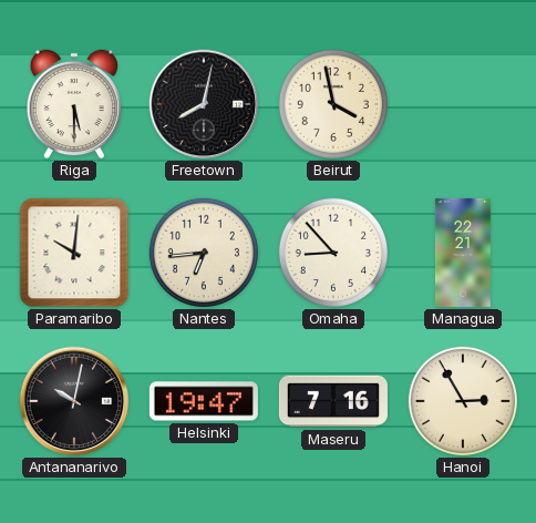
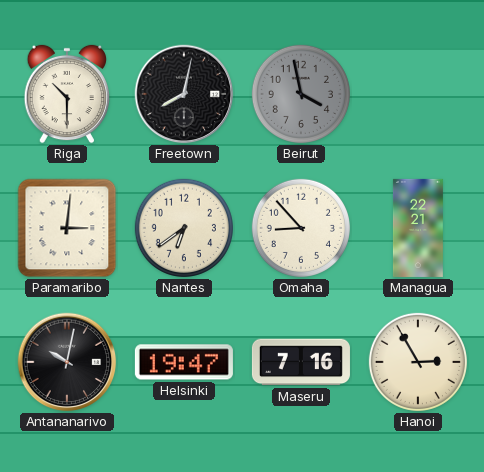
Riga: 5:30 -> 10:30 (66, 94)
Beirut dial: cream -> grey (301, 94)
Paramaribo: 10:01 -> 3:01 (67, 228)
Nantes: 6:44 -> 6:39 (184, 228)
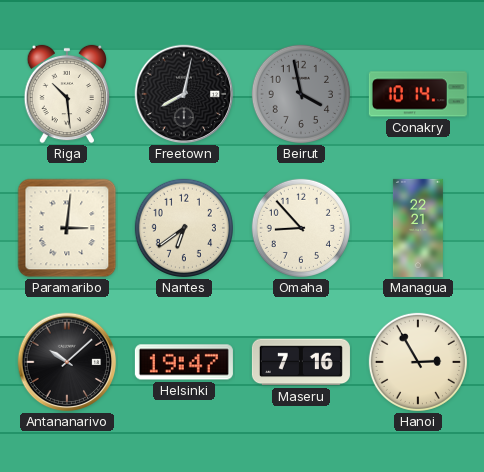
Riga: 10:30 -> 10:29 (66, 94)
Conakry: none -> 10:14 (418, 94)
Antananarivo: 10:02 -> 10:08 (67, 362)
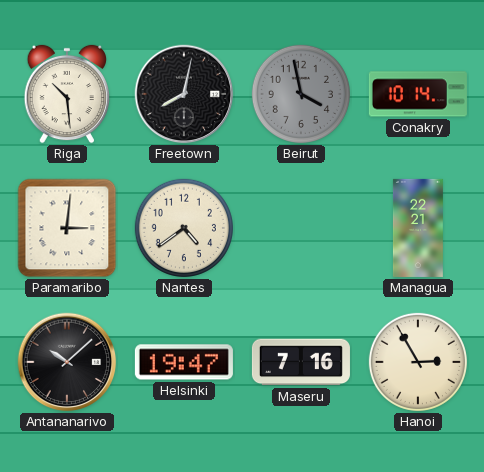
Nantes: 6:39 -> 4:39 (184, 228)
Omaha: 8:53 -> none (301, 228)
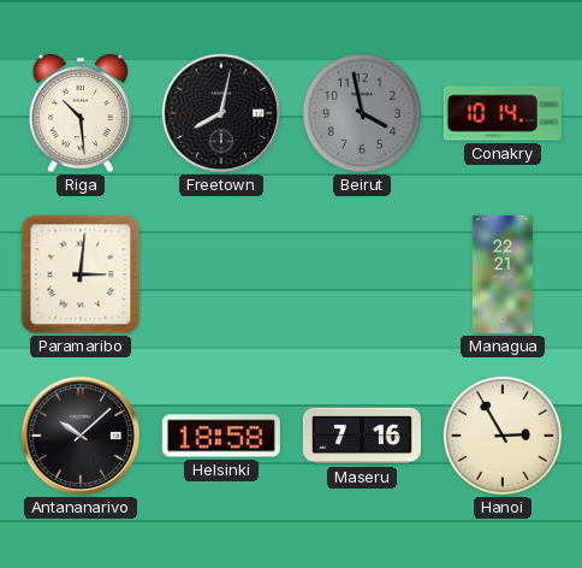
Nantes: 4:39 -> none (184, 228)
Helsinki: 19:47 -> 18:58 (221, 436)
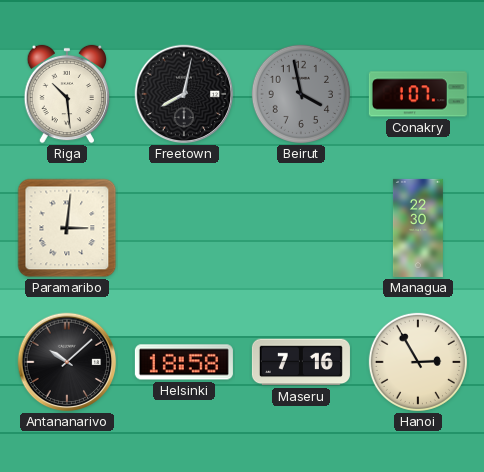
Conakry: 10:14 -> 1:07 (418, 94)
Managua: 22:21 -> 22:30 (418, 228)
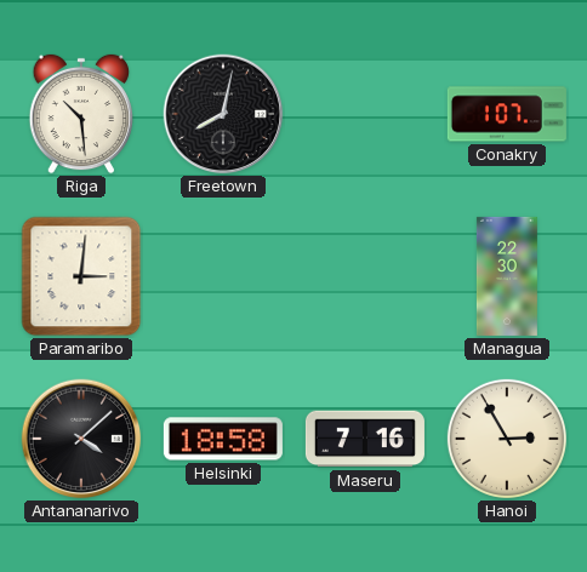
Beirut: 3:58 -> none (301, 94)
Antananarivo: 10:08 -> 4:08 (81, 439)
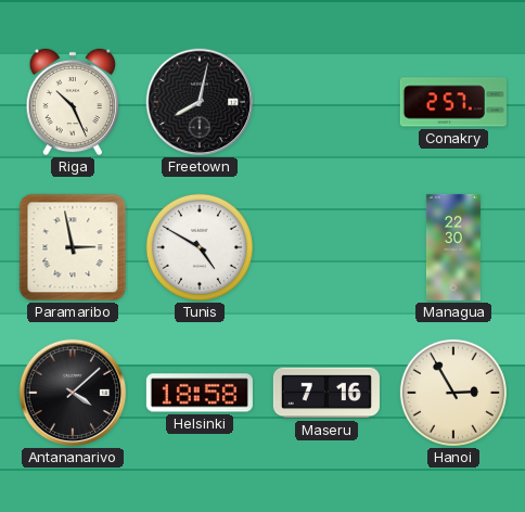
Riga: 10:29 -> 10:26 (72, 102)
Conakry: 1:07 -> 2:57 (453, 102)
Paramaribo: 3:01 -> 2:58 (73, 247)
Tunis: none -> 4:50 (200, 247)
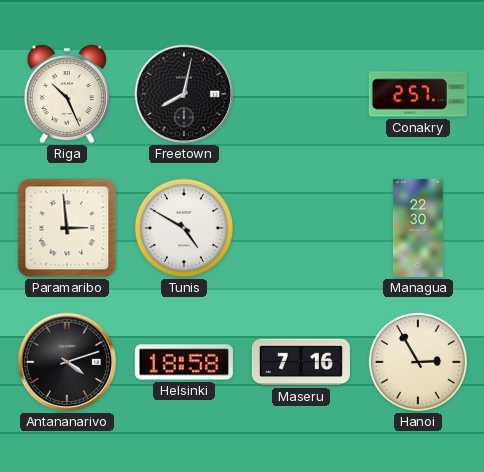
Paramaribo: 2:58 -> 2:59 (67, 228)
Antananarivo: 4:08 -> 4:12 (67, 362)
